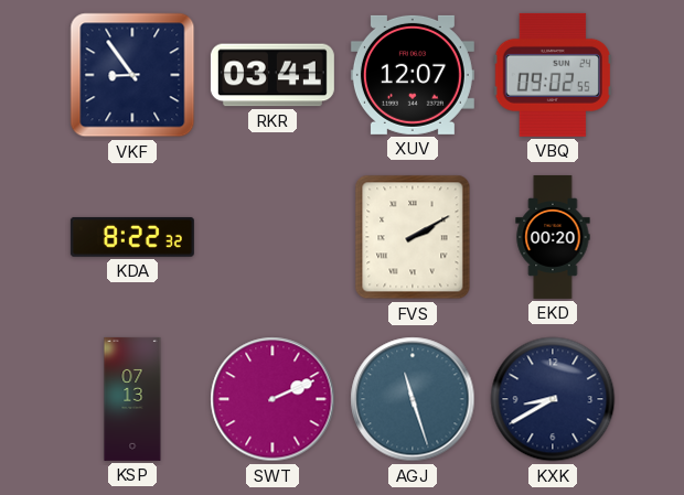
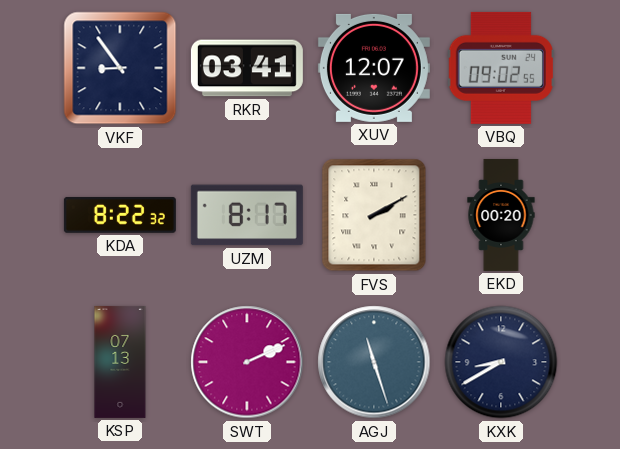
UZM: none -> 8:17 (247, 215)
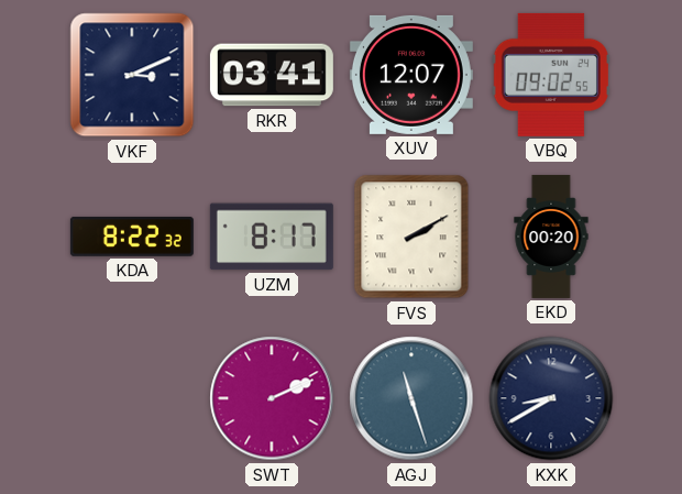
VKF: 8:54 -> 3:11 (132, 75)
KSP: 07:13 -> none (120, 362)
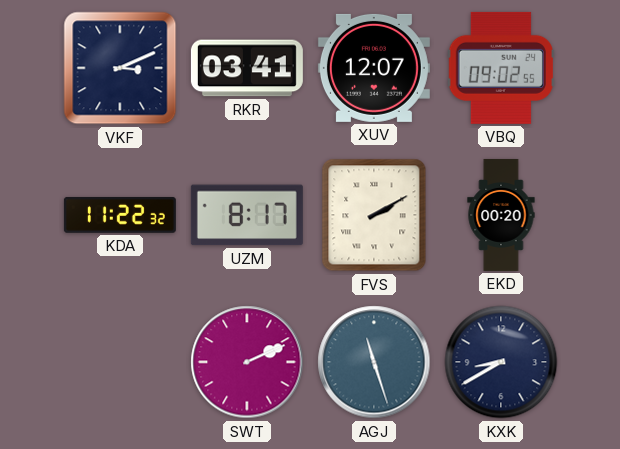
KDA: 8:22 -> 11:22 (120, 215)
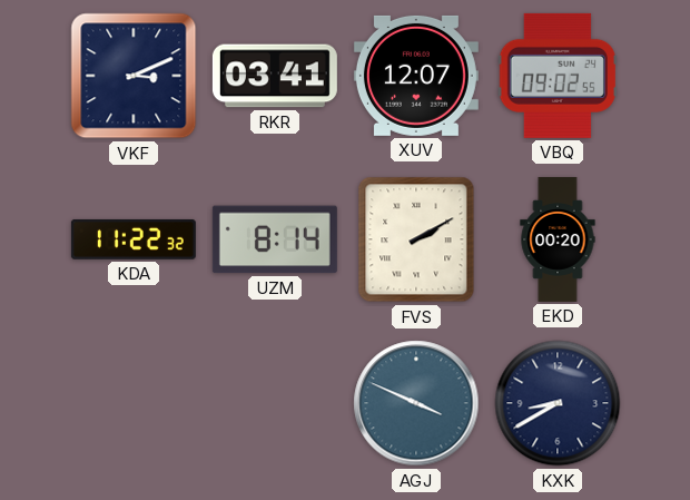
UZM: 8:17 -> 8:14 (275, 239)
SWT: 2:11 -> none (247, 362)
AGJ: 11:27 -> 3:49 (416, 403)
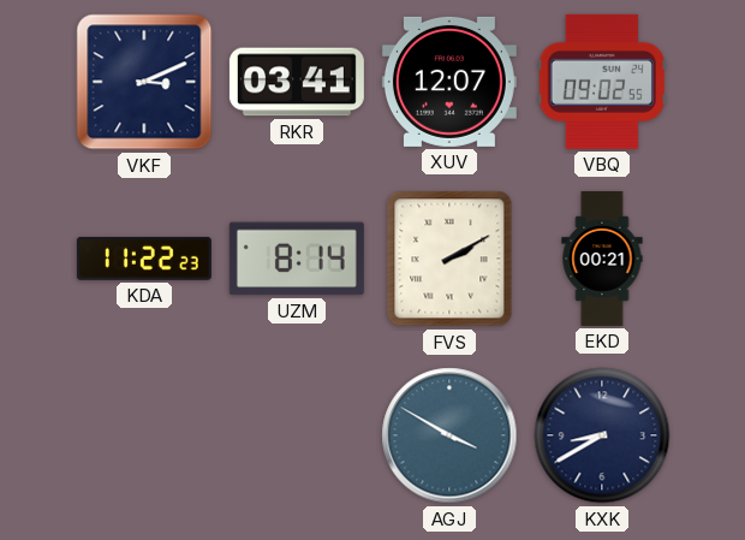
KDA: 11:22:32 -> 11:22:23 (144, 259)
EKD: 00:20 -> 00:21 (602, 259)
AGJ: 3:49 -> 3:50 (449, 435)
